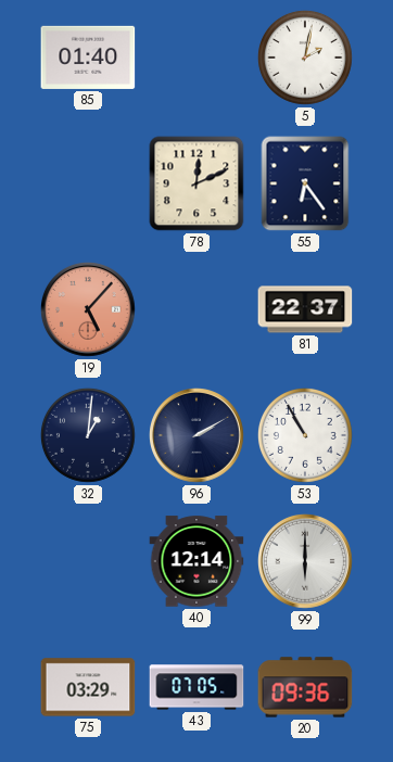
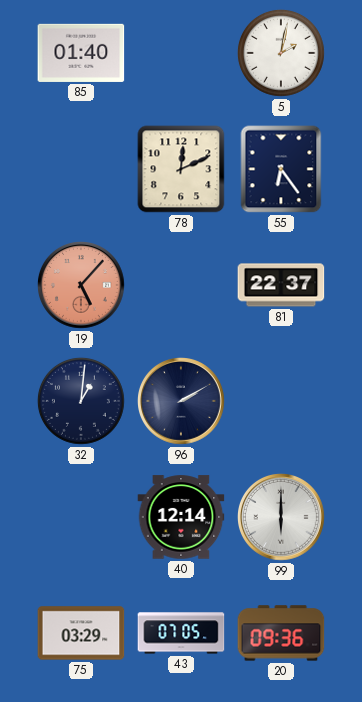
53: 10:55 -> none (305, 435)
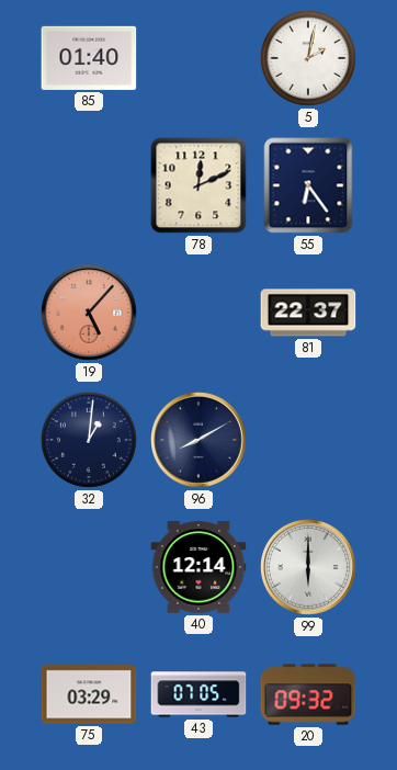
96: 2:10 -> 8:10 (200, 441)
20: 09:36 -> 09:32 (308, 694)
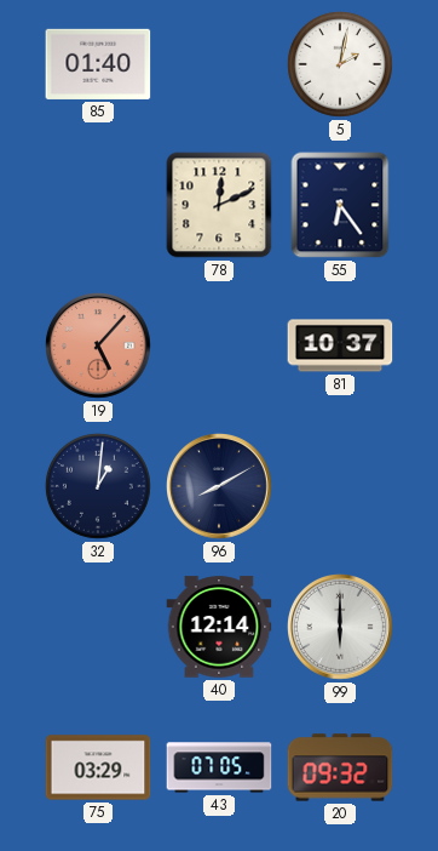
81: 22:37 -> 10:37 (340, 345)
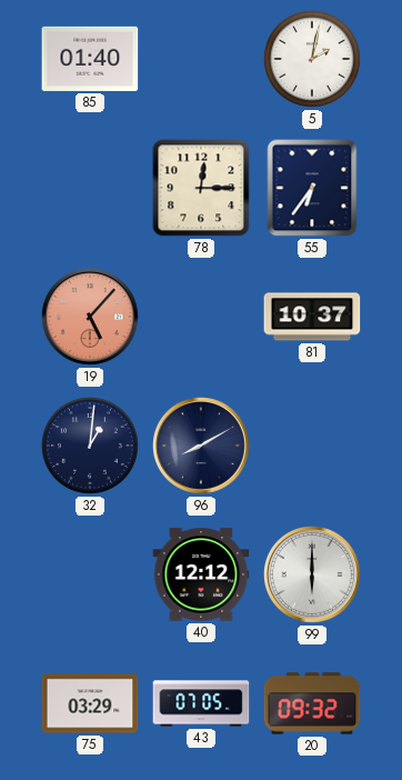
78: 12:11 -> 12:15 (201, 188)
55: 6:24 -> 6:36 (312, 188)
40: 12:14 -> 12:12 (201, 574)
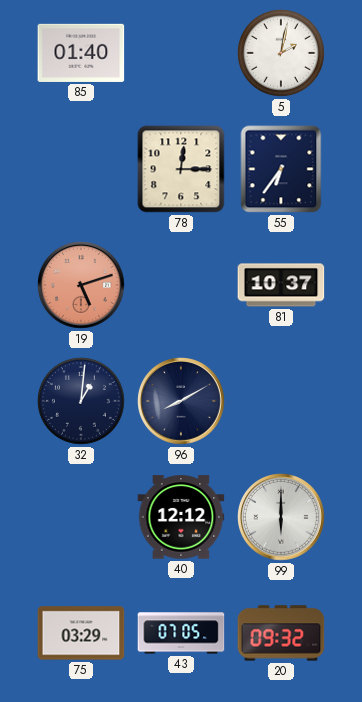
19: 5:07 -> 5:12 (82, 286)
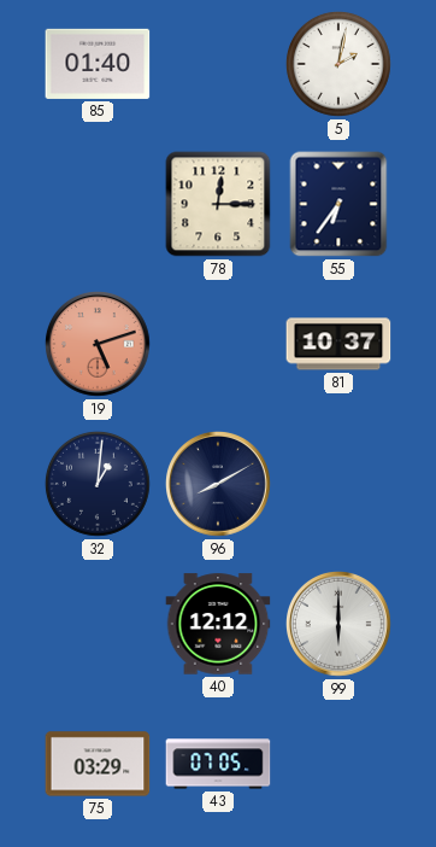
20: 09:32 -> none (281, 633)
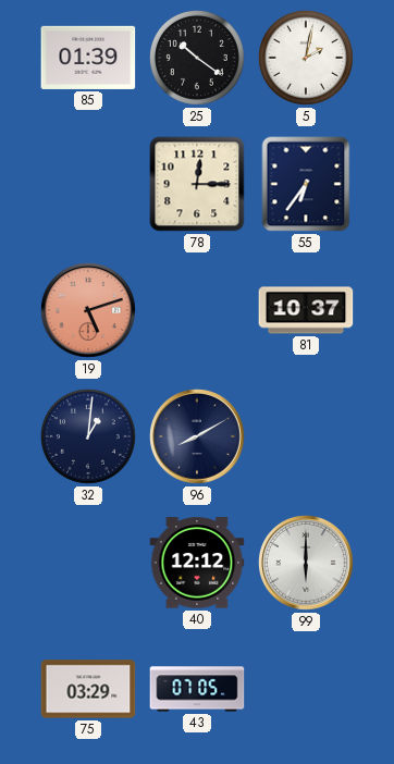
85: 01:40 -> 01:39 (88, 58)
25: none -> 10:21 (197, 58)
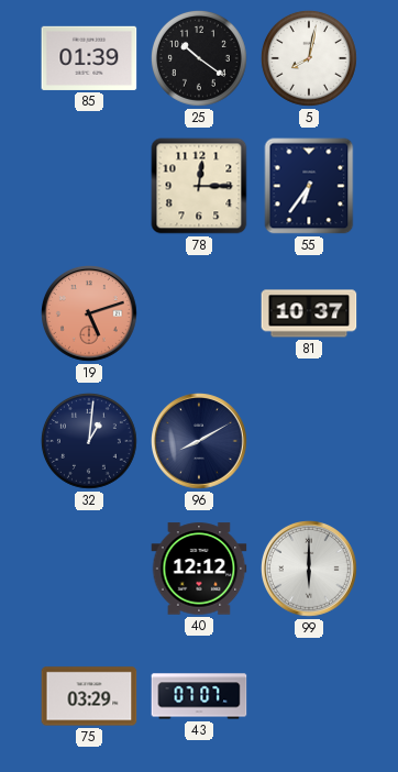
5: 2:02 -> 8:02 (309, 58)
43: 07:05 -> 07:07 (199, 696)
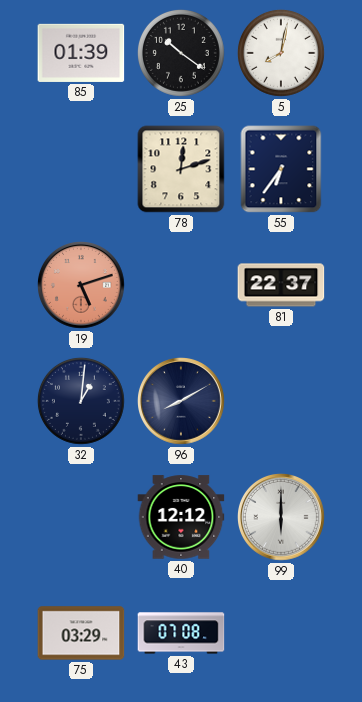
78: 12:15 -> 12:12 (181, 169)
81: 10:37 -> 22:37 (281, 285)
43: 07:07 -> 07:08 (181, 633)
